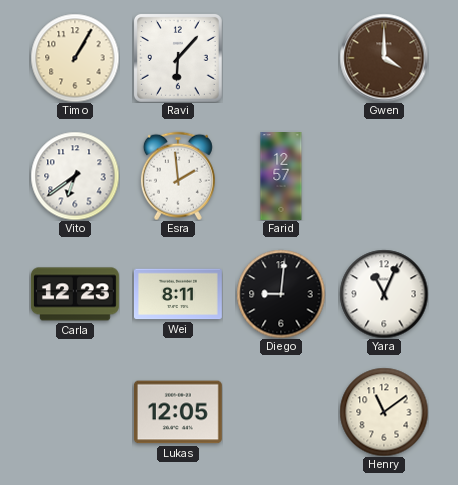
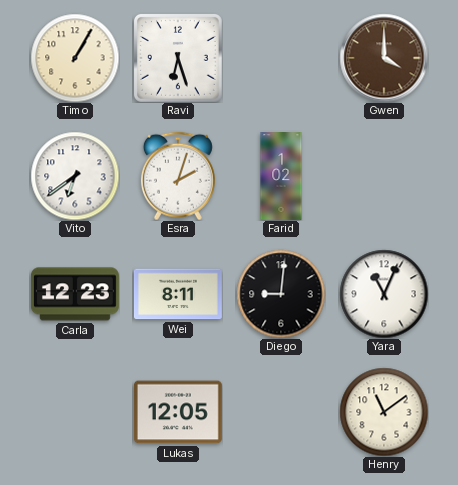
Ravi: 6:07 -> 6:27 (178, 58)
Esra: 1:59 -> 2:03 (178, 176)
Farid: 12:57 -> 1:02 (281, 177)
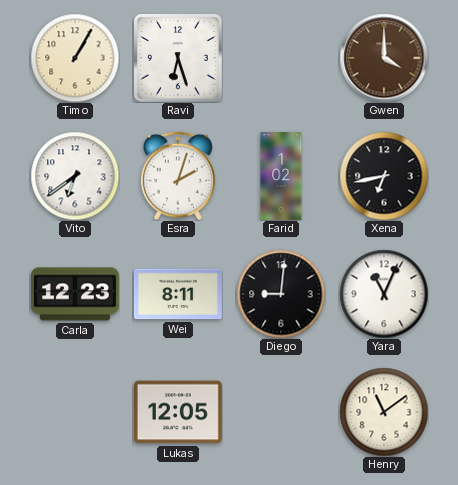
Xena: none -> 6:43 (384, 176)
